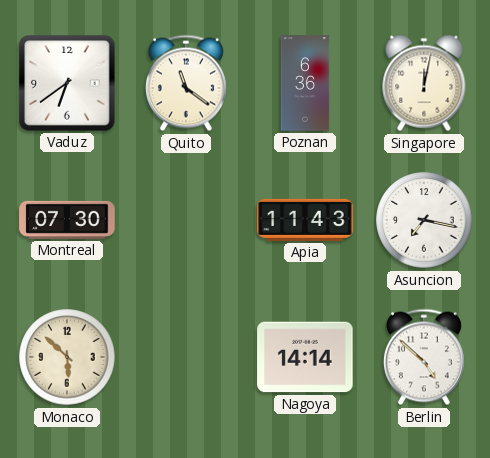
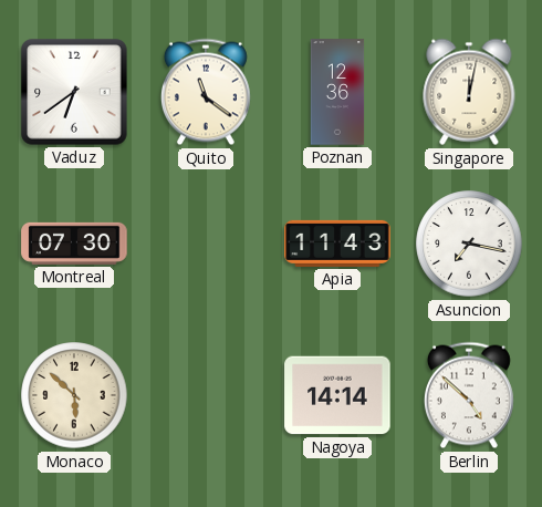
Poznan: 6:36 -> 12:36 (337, 92)
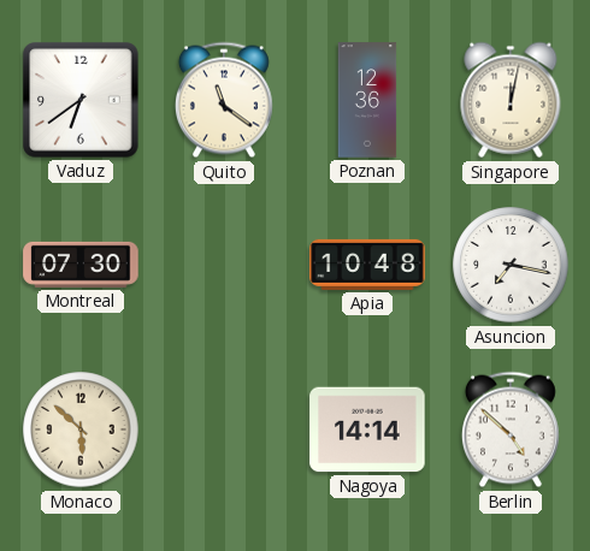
Apia: 11:43 -> 10:48 (367, 265)
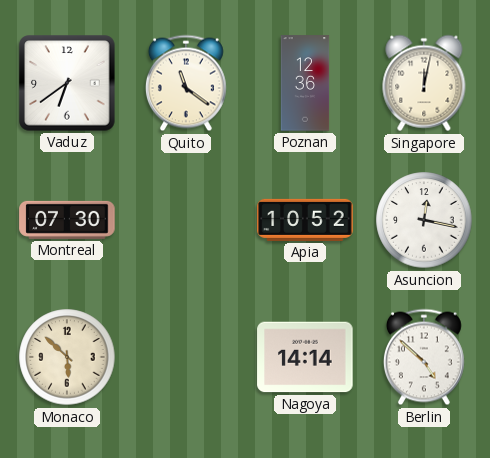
Apia: 10:48 -> 10:52 (305, 220)
Asuncion: 7:17 -> 12:17 (424, 220)
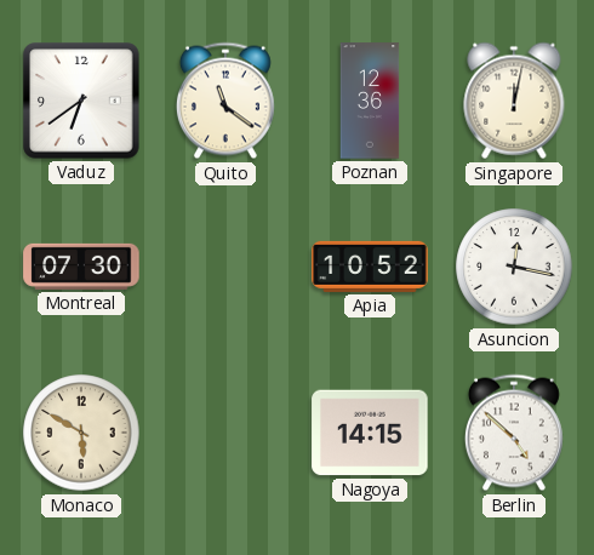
Monaco: 5:52 -> 5:50 (81, 433)
Nagoya: 14:14 -> 14:15 (370, 433)
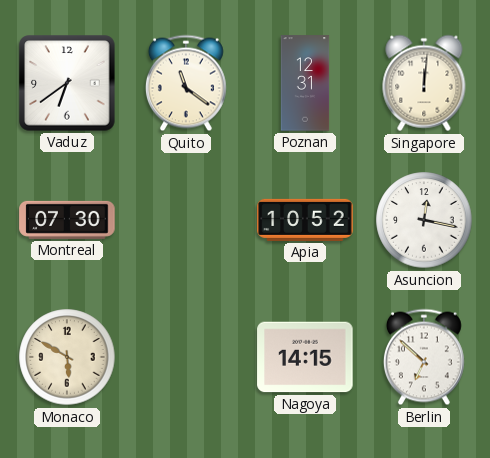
Poznan: 12:36 -> 12:31 (305, 83)
Singapore: 12:02 -> 12:01 (424, 83)
Berlin: 4:52 -> 6:52 (424, 357)
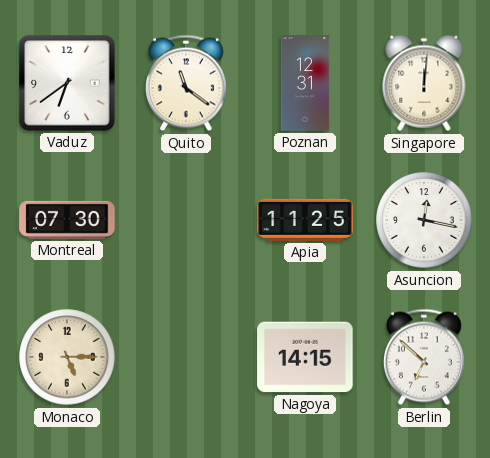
Apia: 10:52 -> 11:25 (305, 220)
Monaco: 5:50 -> 5:15 (67, 357)
